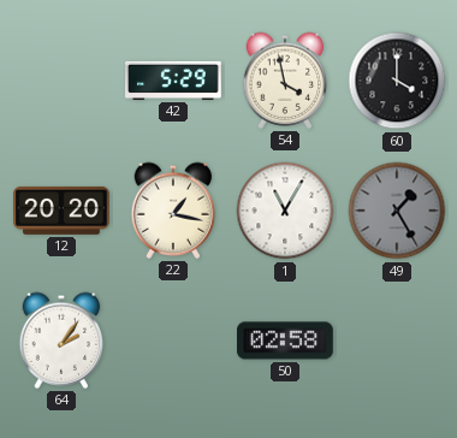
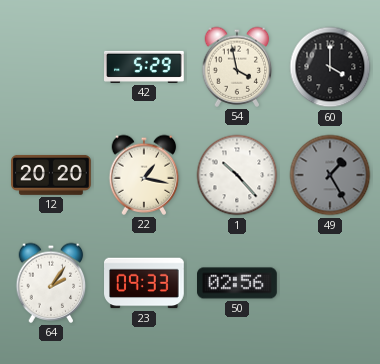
1: 11:05 -> 10:23 (237, 175)
23: none -> 09:33 (145, 283)
50: 02:58 -> 02:56 (238, 283)
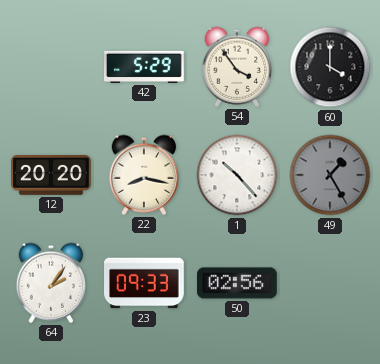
54: 3:58 -> 3:54 (237, 67)
22: 1:17 -> 8:17 (144, 175)
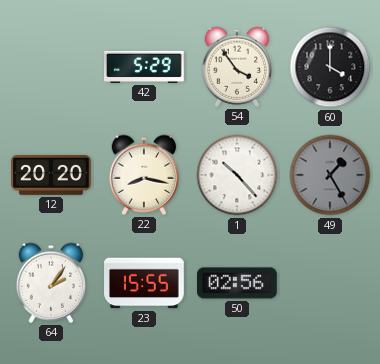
23: 09:33 -> 15:55 (145, 283)
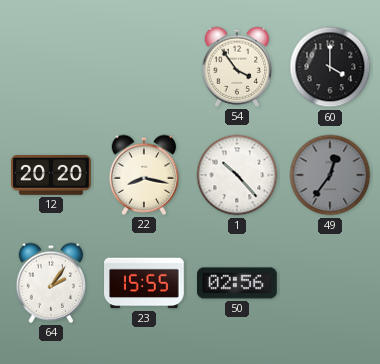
42: 5:29 -> none (145, 67)
49: 1:25 -> 12:36 (330, 175)
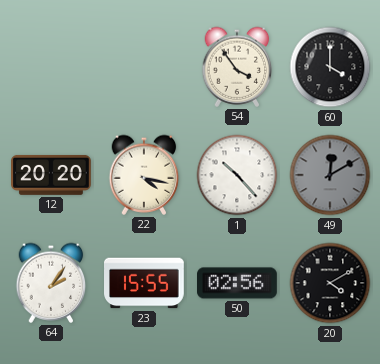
22: 8:17 -> 4:17 (144, 175)
49: 12:36 -> 12:10 (330, 175)
20: none -> 4:10 (330, 283)
